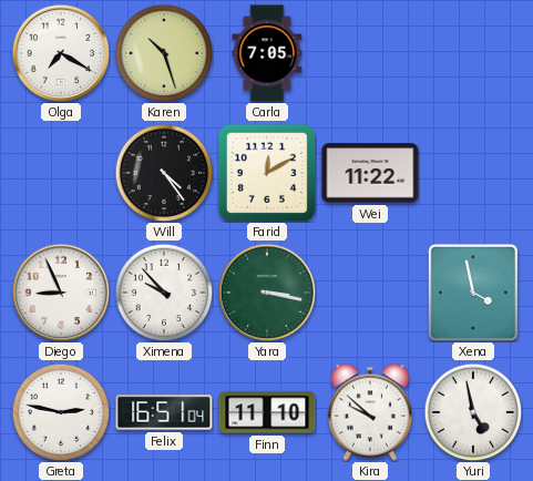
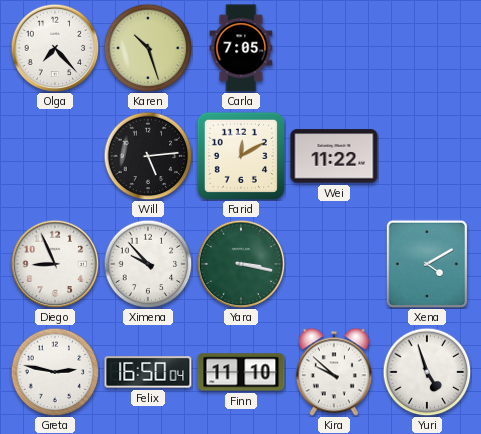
Olga: 7:20 -> 7:23 (55, 48)
Will: 4:24 -> 5:14 (148, 156)
Xena: 3:58 -> 4:10 (427, 264)
Felix: 16:51 -> 16:50 (148, 372)
Yuri: 4:58 -> 4:57 (427, 372)
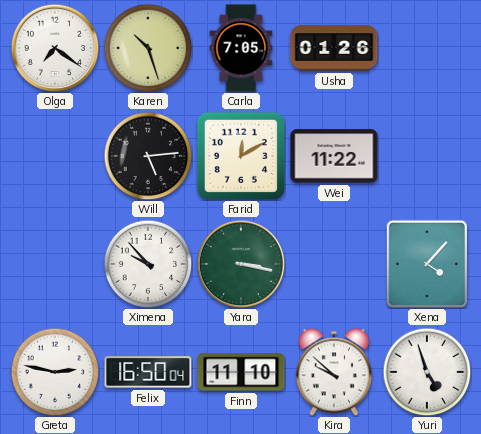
Olga: 7:23 -> 7:21 (55, 48)
Usha: none -> 01:26 (334, 48)
Diego: 8:56 -> none (55, 264)
Xena: 4:10 -> 4:07 (427, 264)
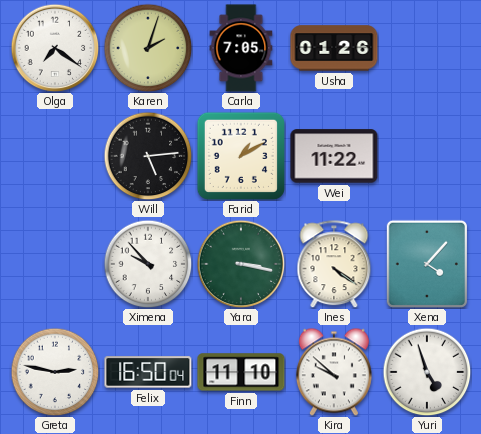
Karen: 10:27 -> 2:03 (148, 48)
Farid: 12:10 -> 1:10 (241, 156)
Ines: none -> 4:21 (334, 264)
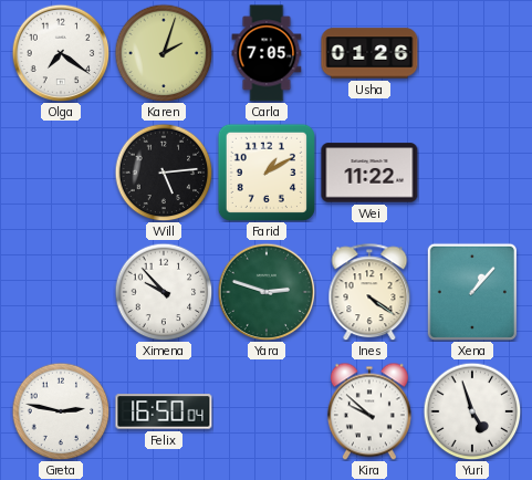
Yara: 3:17 -> 2:48 (267, 292)
Xena: 4:07 -> 1:07 (472, 292)
Finn: 11:10 -> none (241, 372)
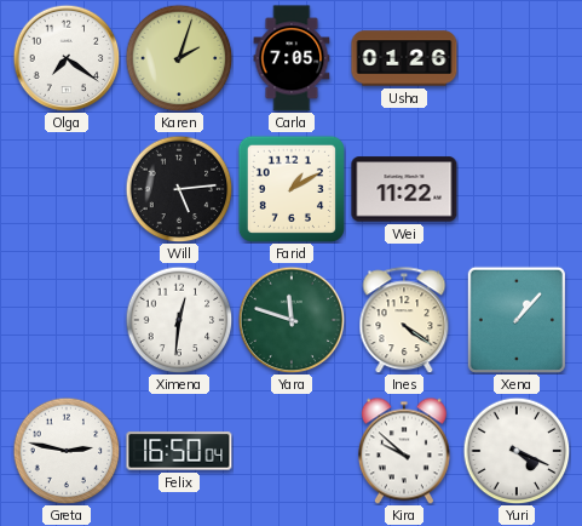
Ximena: 9:53 -> 12:31 (179, 320)
Yara: 2:48 -> 11:48 (292, 320)
Yuri: 4:57 -> 4:19 (517, 451)
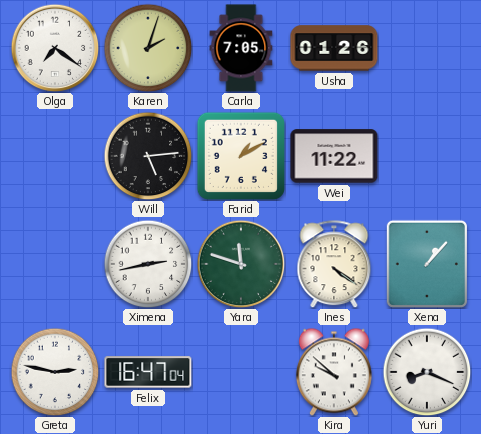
Ximena: 12:31 -> 2:43 (148, 264)
Felix: 16:50 -> 16:47 (148, 372)
Yuri: 4:19 -> 8:19 (427, 372)
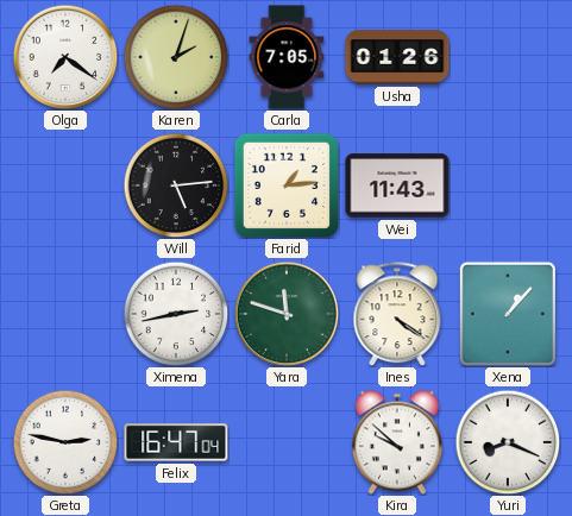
Farid: 1:10 -> 1:14 (287, 185)
Wei: 11:22 -> 11:43 (397, 185)
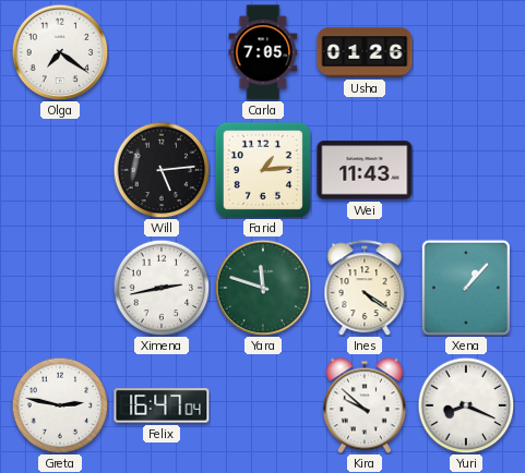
Karen: 2:03 -> none (176, 57)
